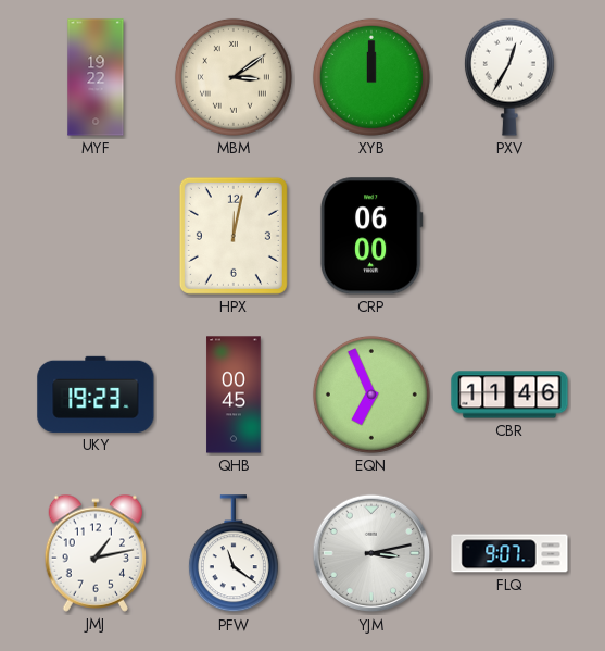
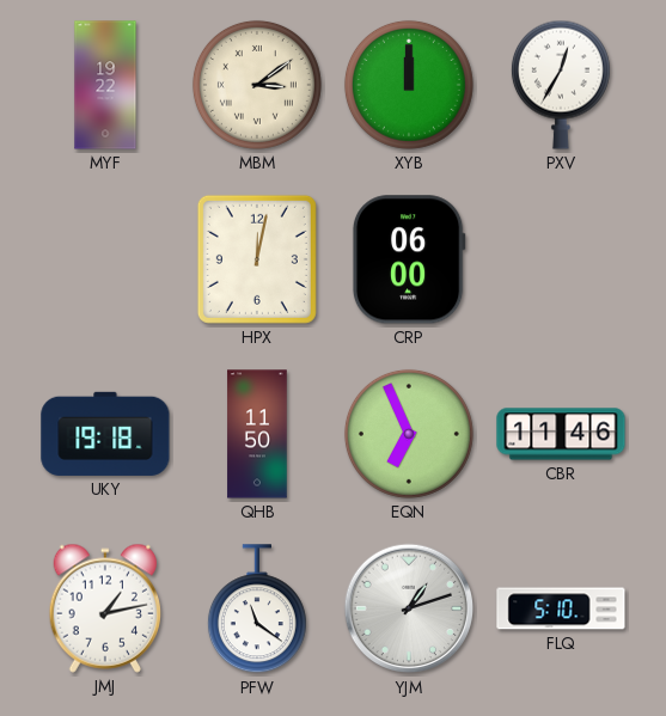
UKY: 19:23 -> 19:18 (105, 434)
QHB: 00:45 -> 11:50 (257, 434)
YJM: 3:13 -> 1:12 (409, 608)
FLQ: 9:07 -> 5:10 (561, 608)
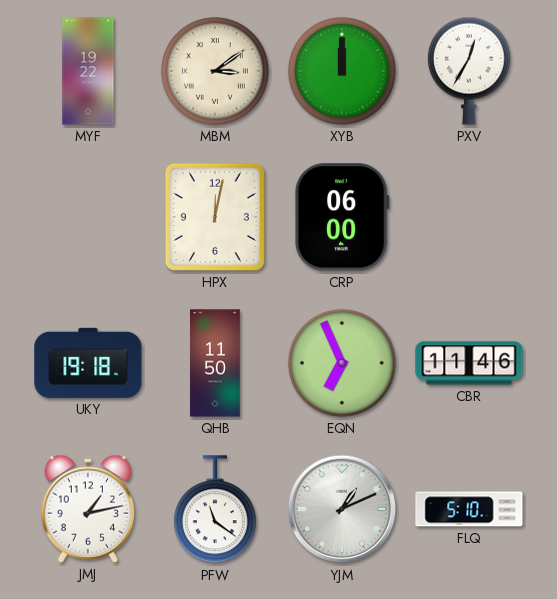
YJM: 1:12 -> 1:11 (342, 509)
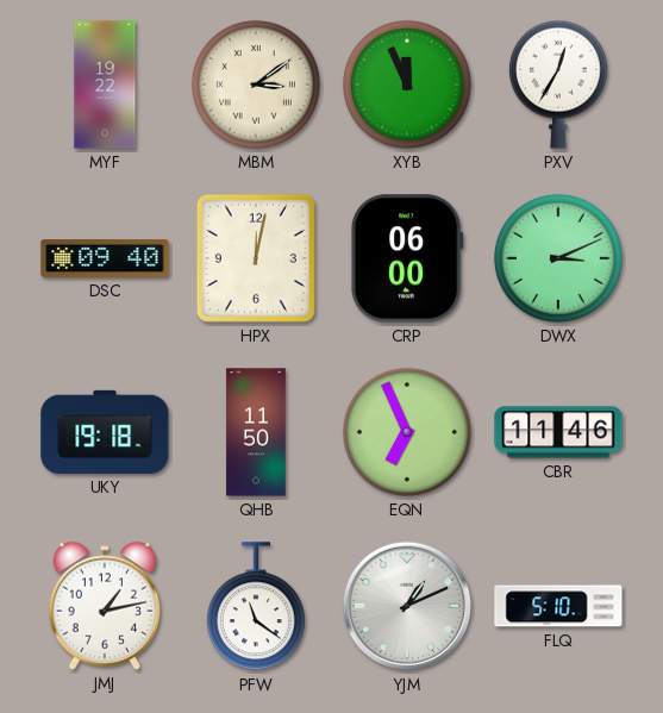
XYB: 12:00 -> 11:56 (407, 85)
DSC: none -> 09:40 (105, 258)
DWX: none -> 3:11 (558, 258)
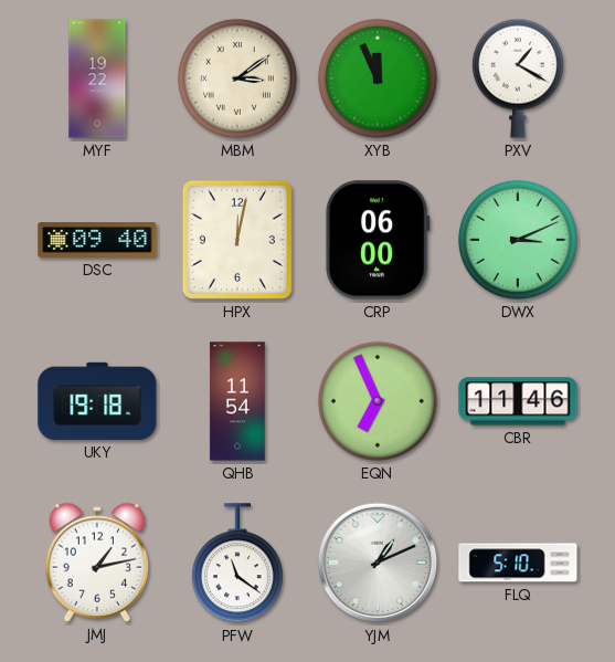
PXV: 12:35 -> 1:20 (518, 78)
QHB: 11:50 -> 11:54 (237, 401)
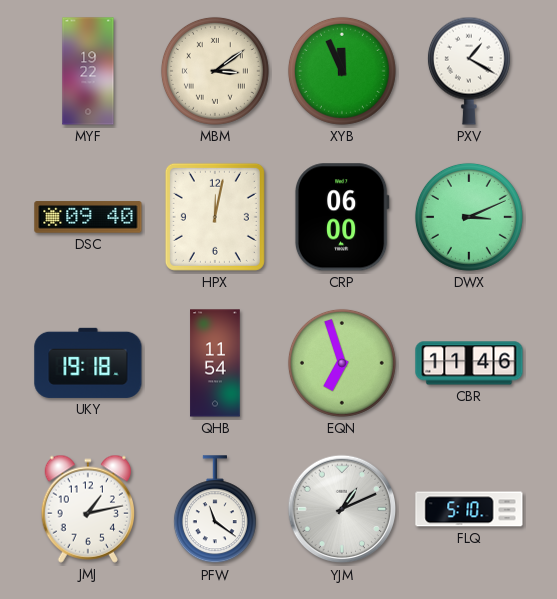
EQN: 6:56 -> 6:57 (342, 363)
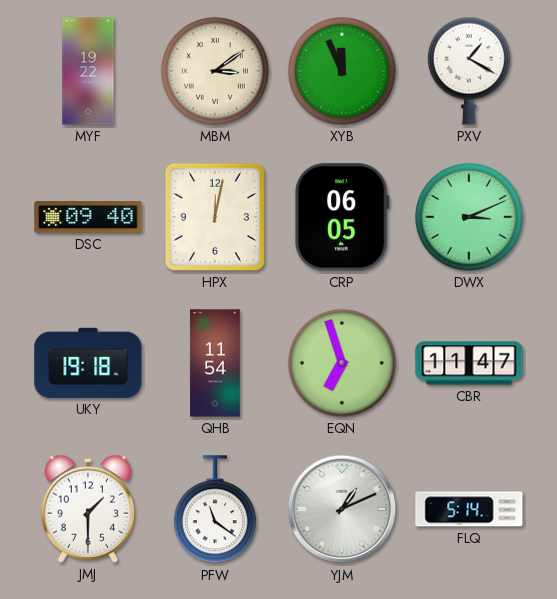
CRP: 06:00 -> 06:05 (342, 217)
CBR: 11:46 -> 11:47 (469, 363)
JMJ: 1:13 -> 1:30 (87, 509)
FLQ: 5:10 -> 5:14 (469, 509)
